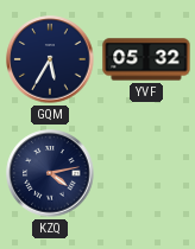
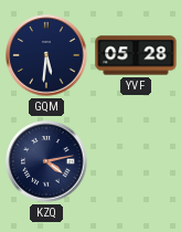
GQM: 5:35 -> 5:31 (46, 55)
YVF: 05:32 -> 05:28 (136, 55)
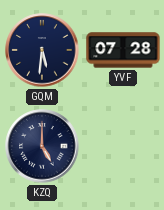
YVF: 05:28 -> 07:28 (123, 50)
KZQ: 4:13 -> 5:00 (42, 146)
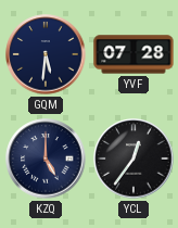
YCL: none -> 12:36 (133, 159)
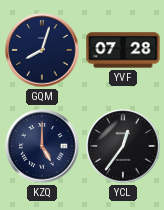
GQM: 5:31 -> 8:03 (42, 50)
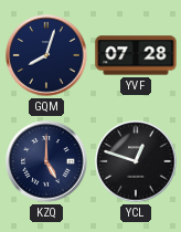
YCL: 12:36 -> 12:48 (136, 161)
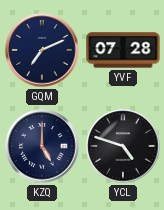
GQM: 8:03 -> 7:11 (42, 50)
YCL: 12:48 -> 4:48 (123, 146)
